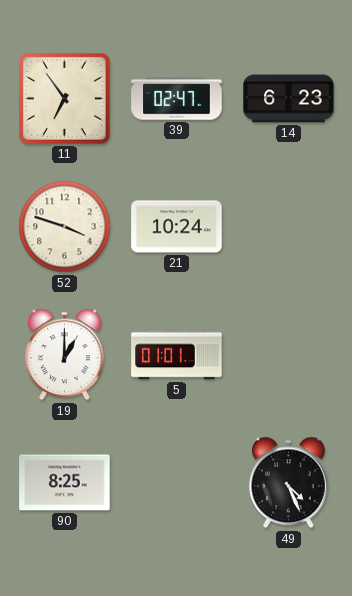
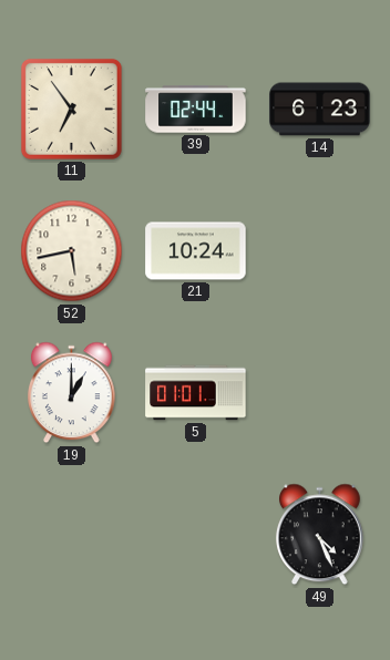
39: 02:47 -> 02:44 (196, 110)
52: 3:48 -> 5:43 (72, 251)
90: 8:25 -> none (65, 483)
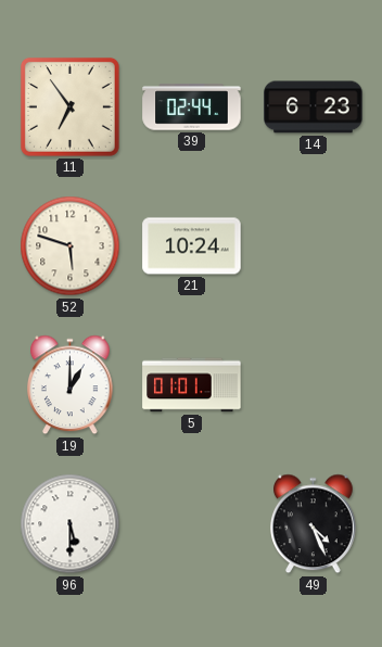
52: 5:43 -> 5:48 (71, 246)
96: none -> 5:30 (71, 524)
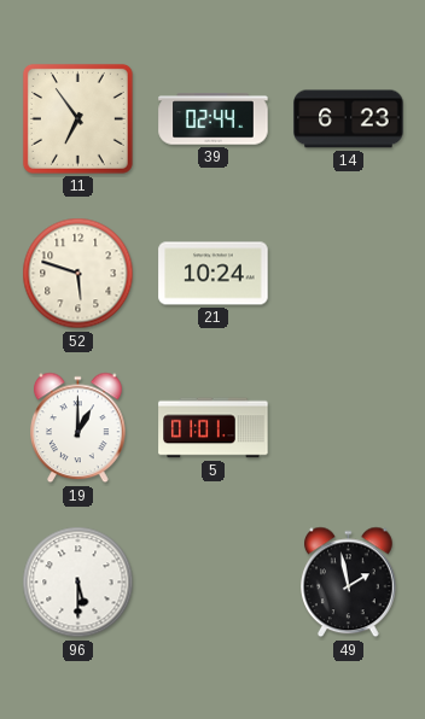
49: 4:26 -> 1:58 (349, 583)
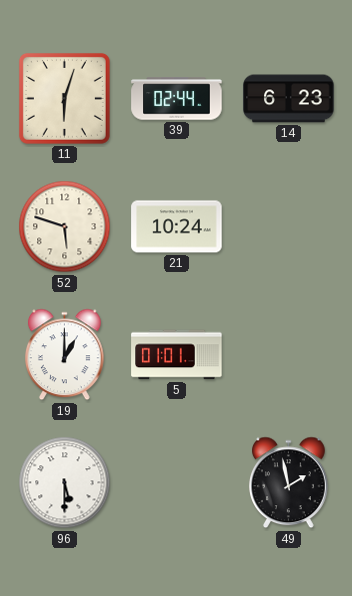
11: 6:54 -> 6:03 (64, 98)
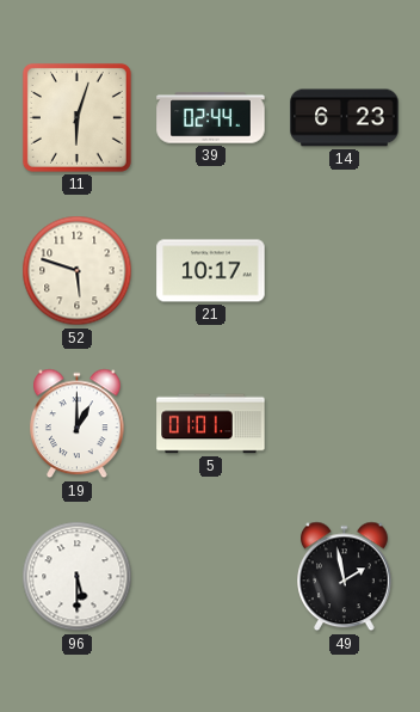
21: 10:24 -> 10:17 (211, 271)
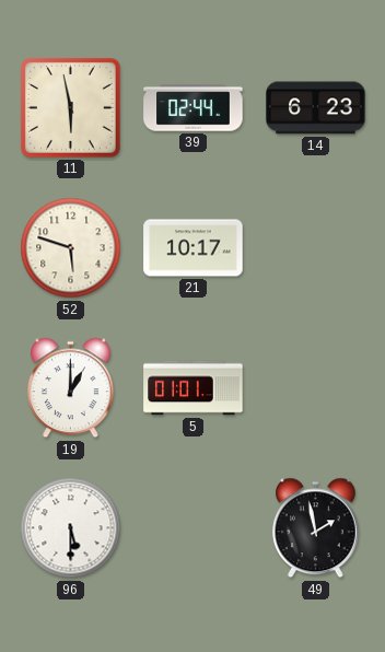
11: 6:03 -> 5:58 (70, 107)
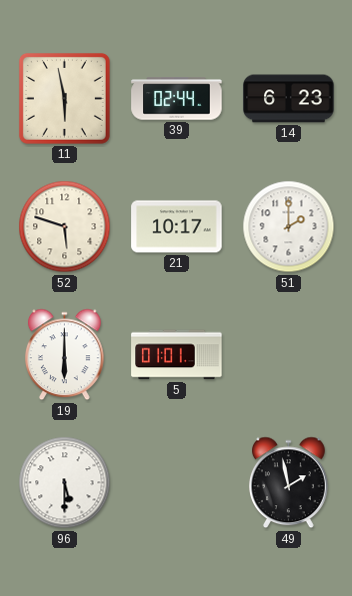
51: none -> 2:00 (289, 227)
19: 1:00 -> 6:00 (65, 355)
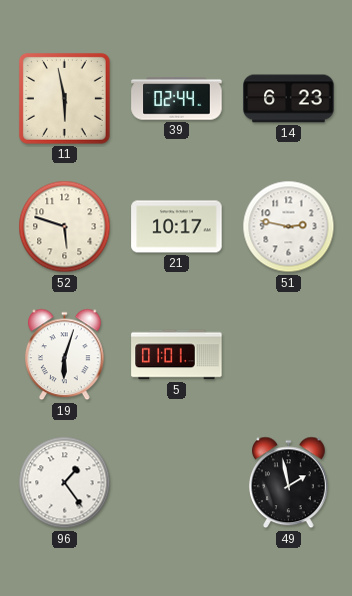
51: 2:00 -> 2:47 (289, 227)
19: 6:00 -> 6:03 (65, 355)
96: 5:30 -> 1:24 (65, 483)
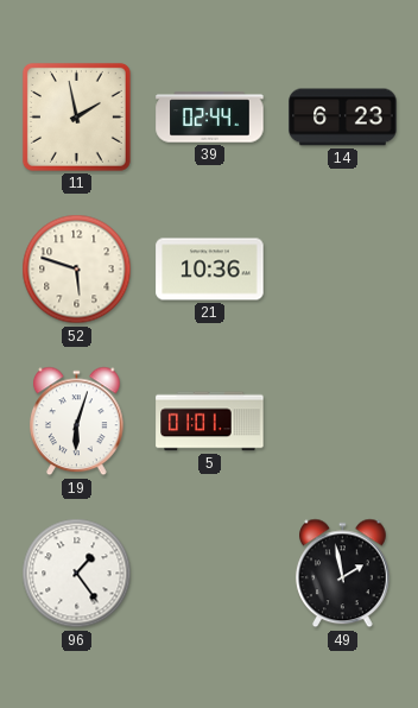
11: 5:58 -> 1:58 (76, 116)
21: 10:17 -> 10:36 (210, 270)
51: 2:47 -> none (289, 227)
